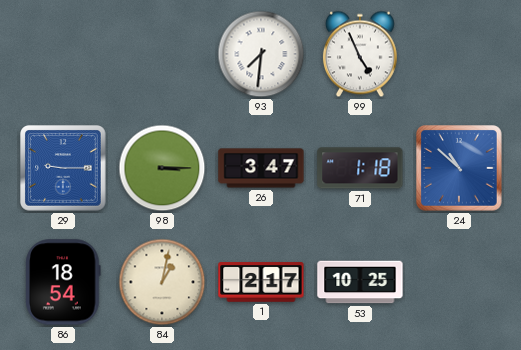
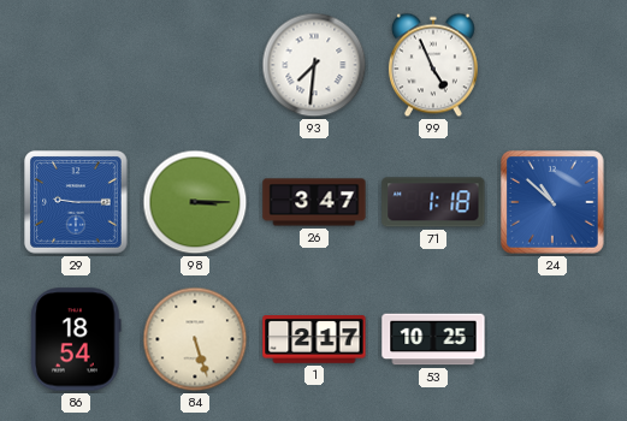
84: 1:02 -> 5:27 (195, 339)
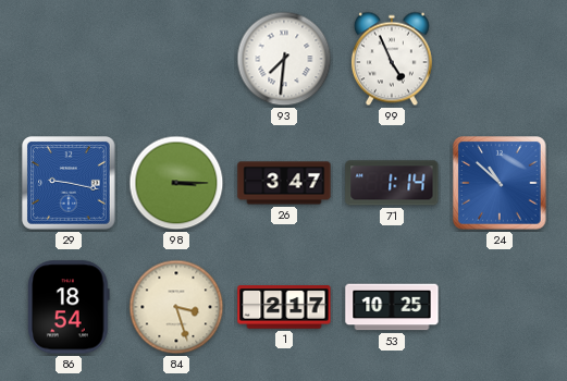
29: 9:15 -> 9:17 (70, 184)
71: 1:18 -> 1:14 (392, 183)
84: 5:27 -> 3:27 (176, 307)
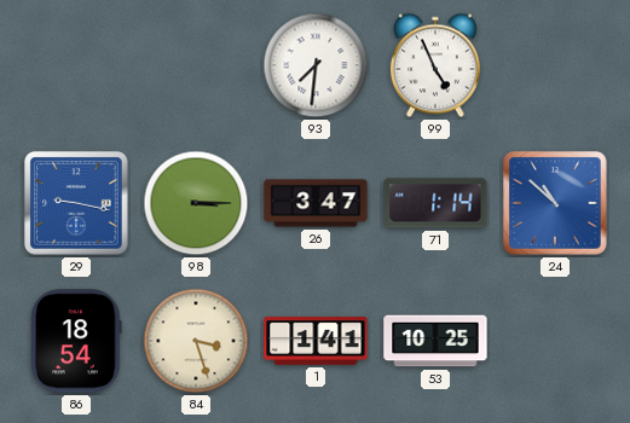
1: 2:17 -> 1:41 (316, 341)
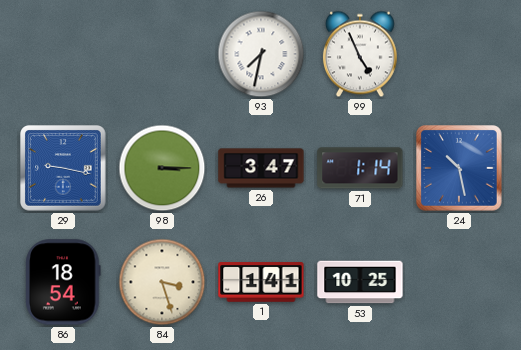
93: 7:31 -> 7:32 (261, 54)
24: 10:52 -> 10:28 (460, 169)
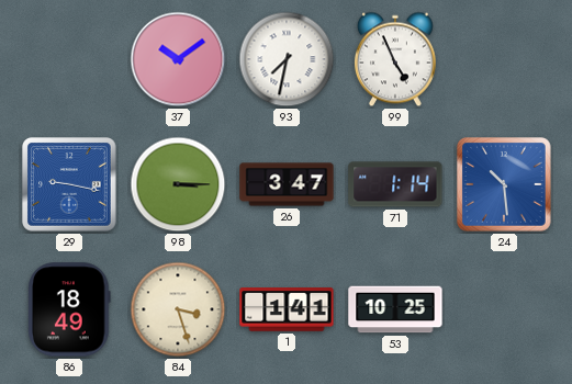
37: none -> 10:09 (178, 59)
24: 10:28 -> 10:29 (505, 185)
86: 18:54 -> 18:49 (69, 309)
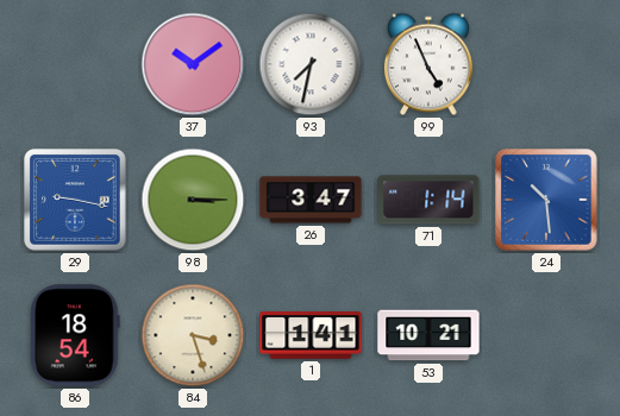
86: 18:49 -> 18:54 (75, 335)
53: 10:25 -> 10:21 (428, 335)
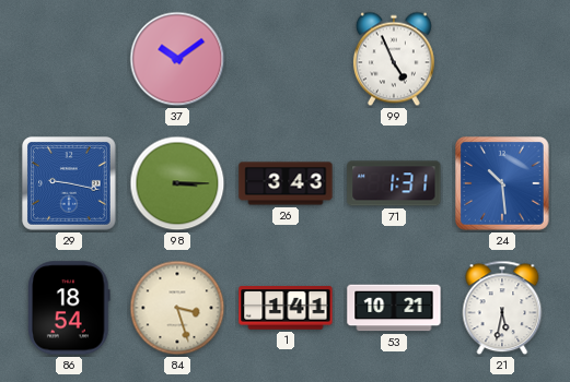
93: 7:32 -> none (311, 64)
26: 3:47 -> 3:43 (286, 183)
71: 1:14 -> 1:31 (394, 183)
21: none -> 5:32 (502, 308)
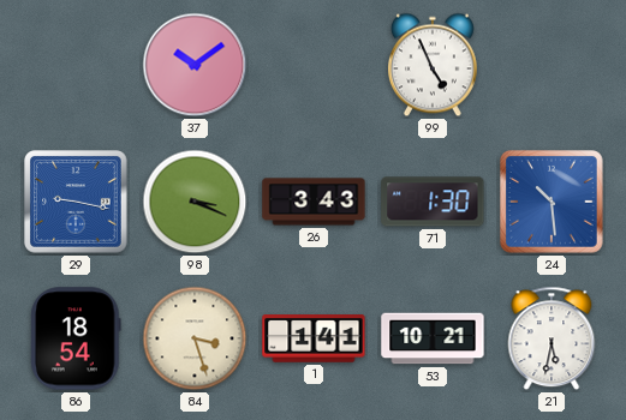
98: 3:15 -> 3:19 (195, 202)
71: 1:31 -> 1:30 (433, 202)
